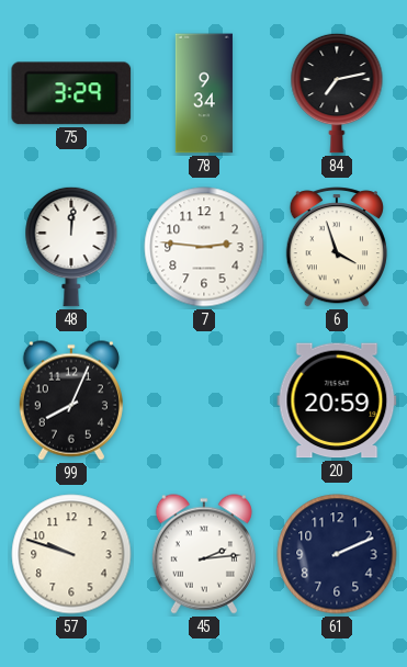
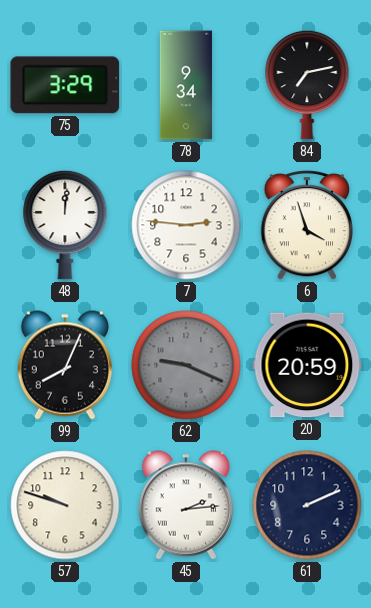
62: none -> 9:19 (186, 365)
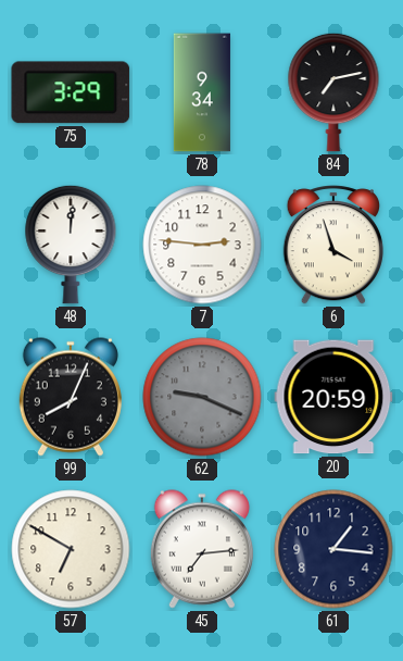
57: 9:48 -> 6:50 (71, 549)
45: 2:14 -> 7:14 (202, 549)
61: 2:11 -> 1:16 (333, 549)
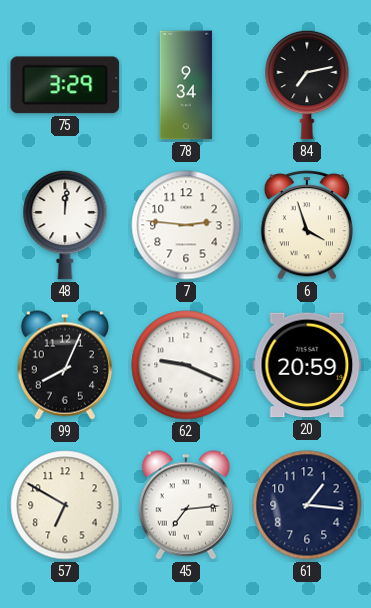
62 dial: grey -> white (186, 365)
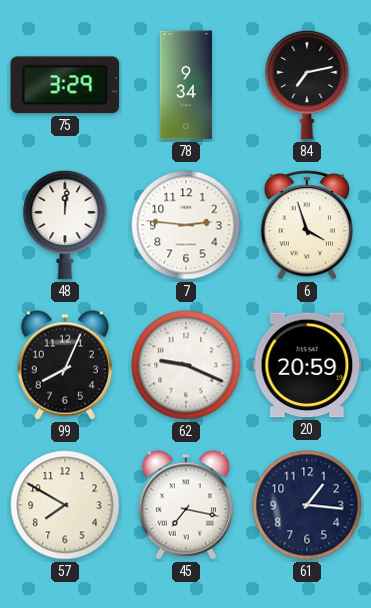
57: 6:50 -> 7:50 (65, 505)
45: 7:14 -> 7:17 (186, 505)
